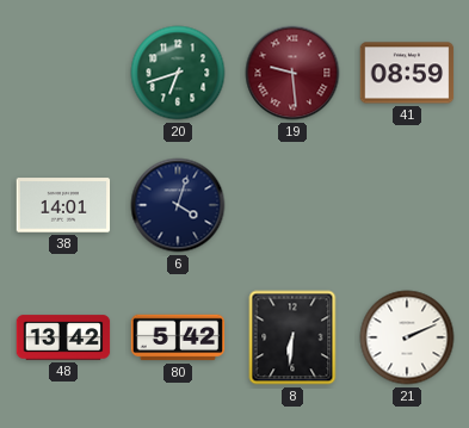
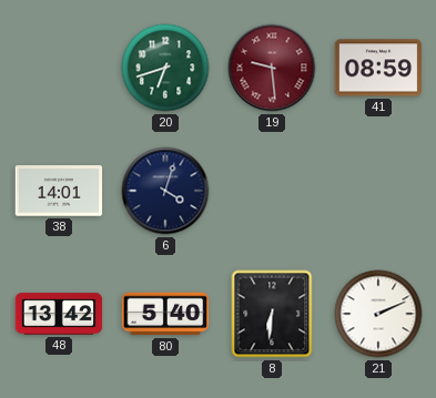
80: 5:42 -> 5:40 (165, 314)
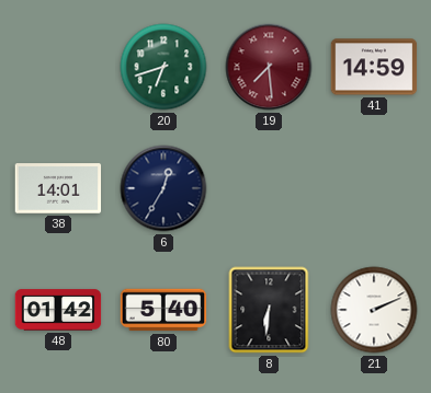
19: 9:29 -> 7:29 (269, 67)
41: 08:59 -> 14:59 (374, 67)
6: 4:03 -> 12:35 (163, 188)
48: 13:42 -> 01:42 (58, 310)
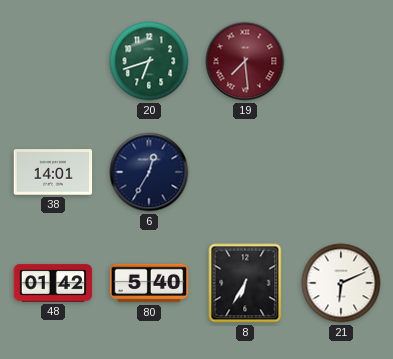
41: 14:59 -> none (374, 67)
8: 6:31 -> 6:35 (245, 283)
21: 2:11 -> 6:11 (341, 283)
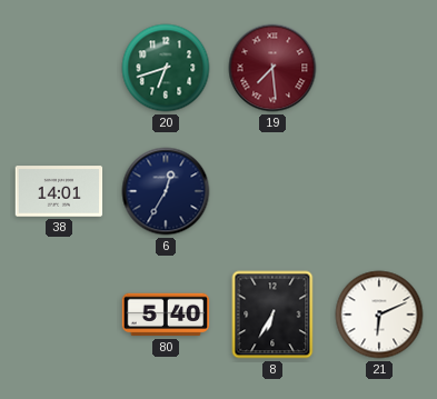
48: 01:42 -> none (53, 283)
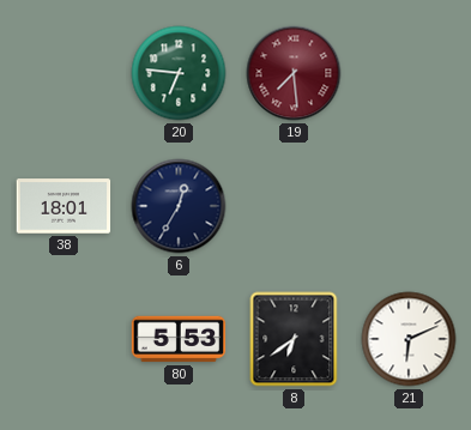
20: 6:42 -> 6:46 (179, 73)
38: 14:01 -> 18:01 (64, 206)
80: 5:40 -> 5:53 (179, 339)
8: 6:35 -> 6:39 (294, 339)
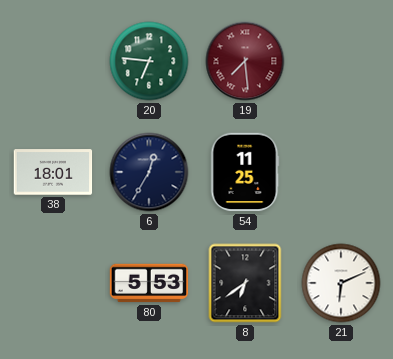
54: none -> 11:25 (245, 172)
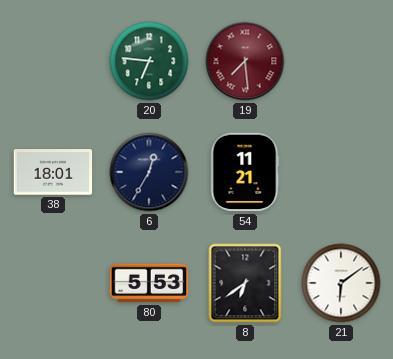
54: 11:25 -> 11:21 (245, 172)
21: 6:11 -> 6:09 (341, 283)
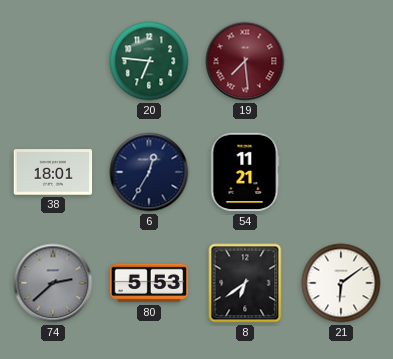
74: none -> 2:38 (53, 283)
